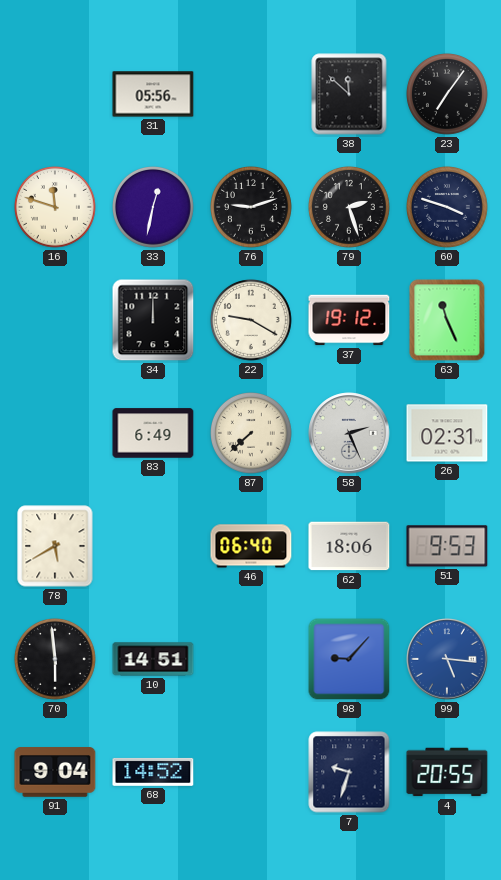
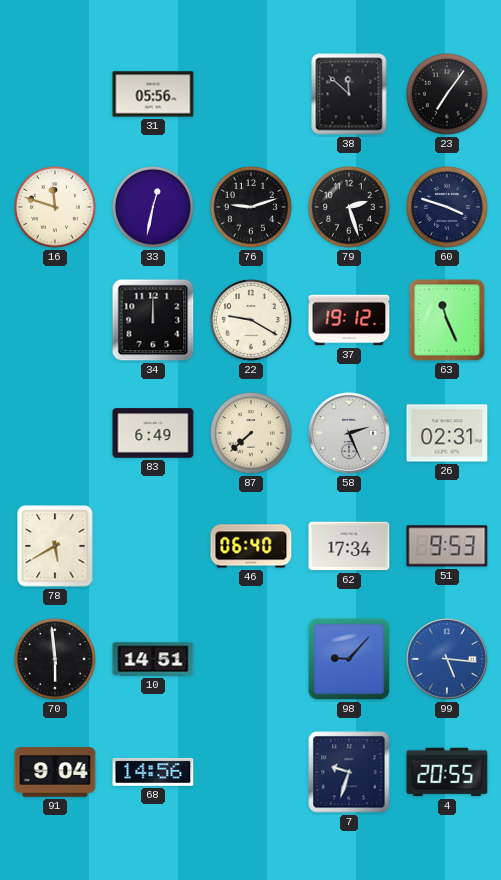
62: 18:06 -> 17:34 (349, 546)
68: 14:52 -> 14:56 (153, 772)
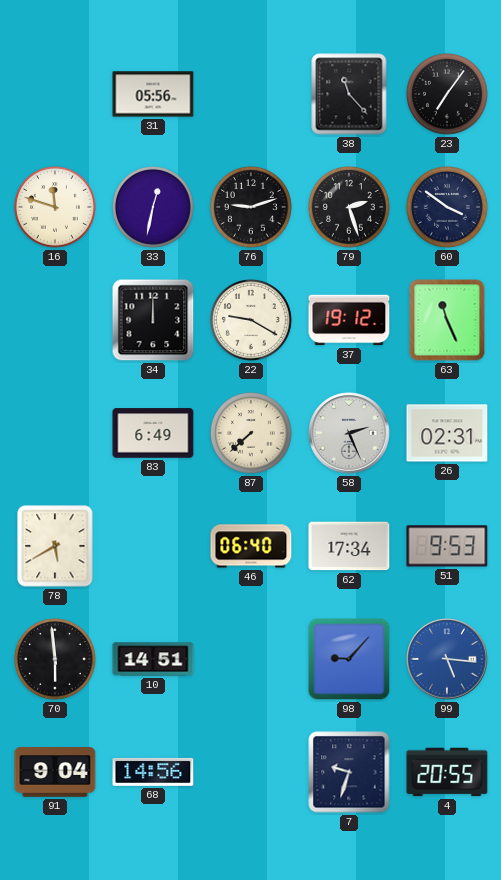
38: 11:52 -> 11:23 (349, 94)
60: 3:48 -> 3:51 (448, 208)
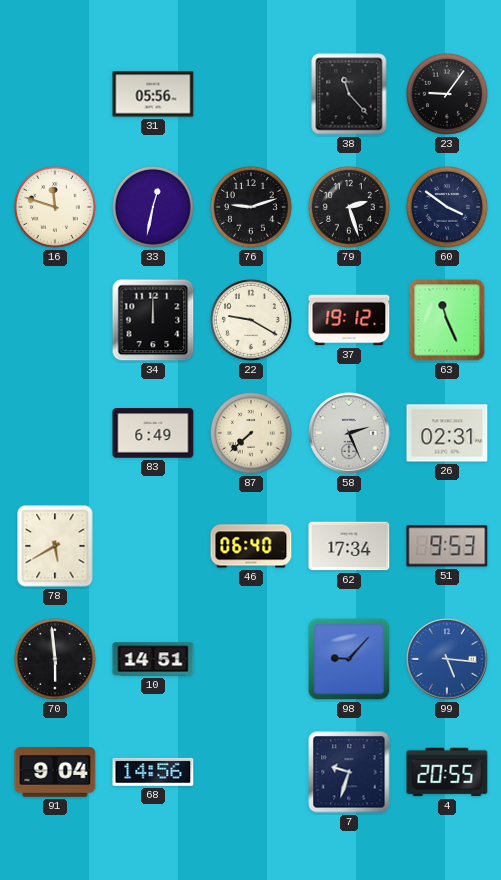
23: 7:06 -> 9:06 (448, 95)
